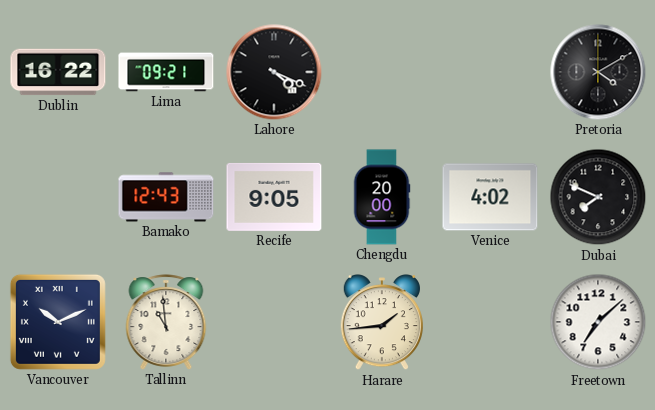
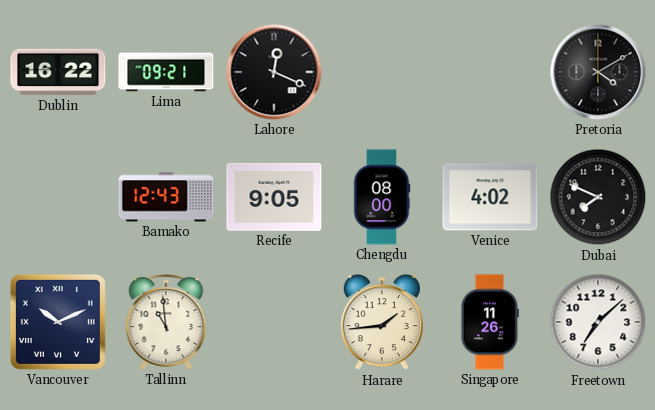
Lahore: 4:19 -> 12:19 (274, 72)
Chengdu: 20:00 -> 08:00 (382, 197)
Singapore: none -> 11:26 (489, 322)
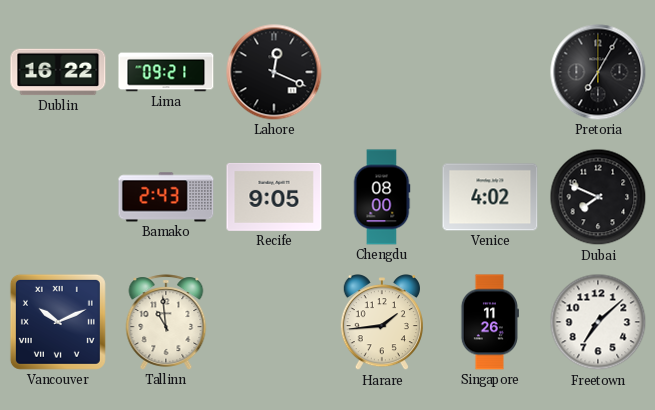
Pretoria: 4:10 -> 7:05 (598, 72)
Bamako: 12:43 -> 2:43 (166, 197)
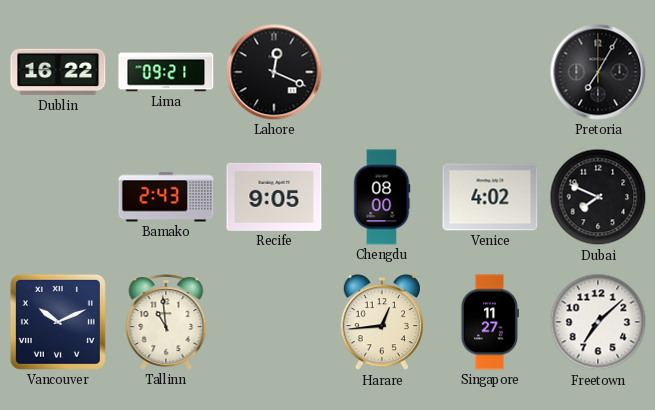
Harare: 1:44 -> 12:44 (382, 323)
Singapore: 11:26 -> 11:27 (489, 322)
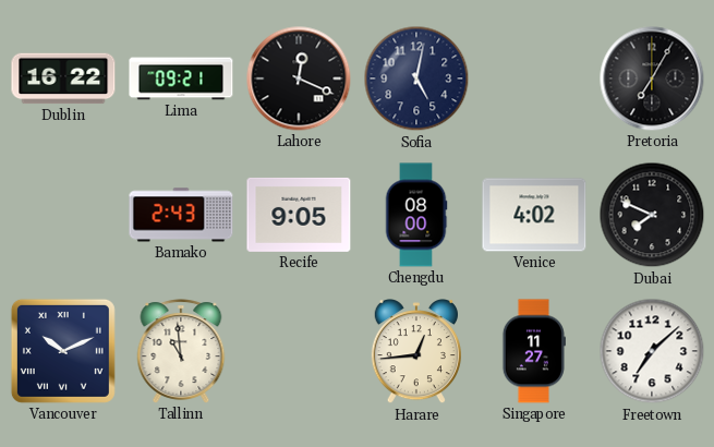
Sofia: none -> 5:02 (416, 78)
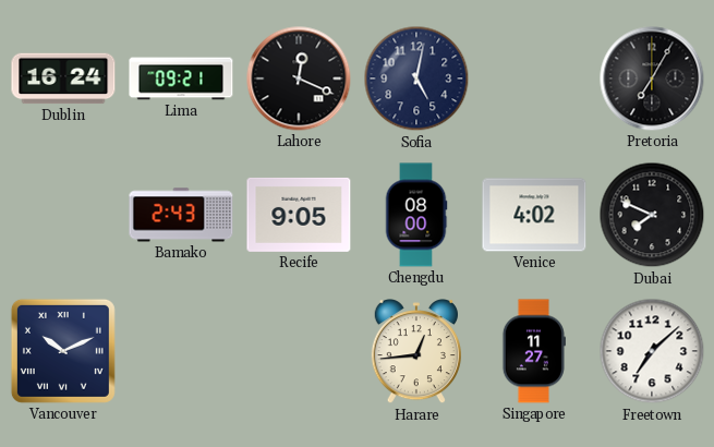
Dublin: 16:22 -> 16:24 (63, 78)
Tallinn: 10:59 -> none (181, 351)
